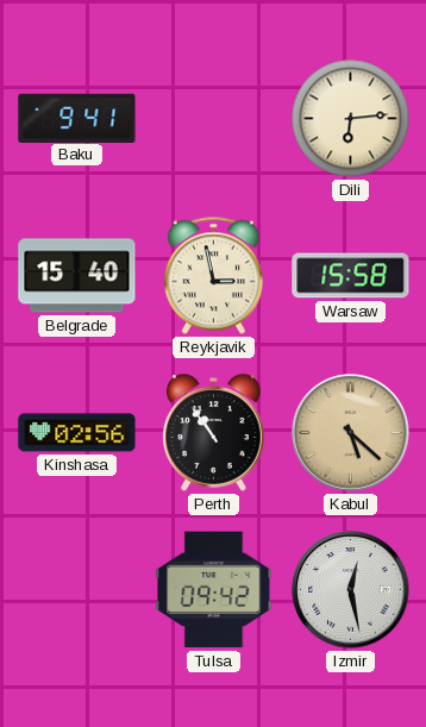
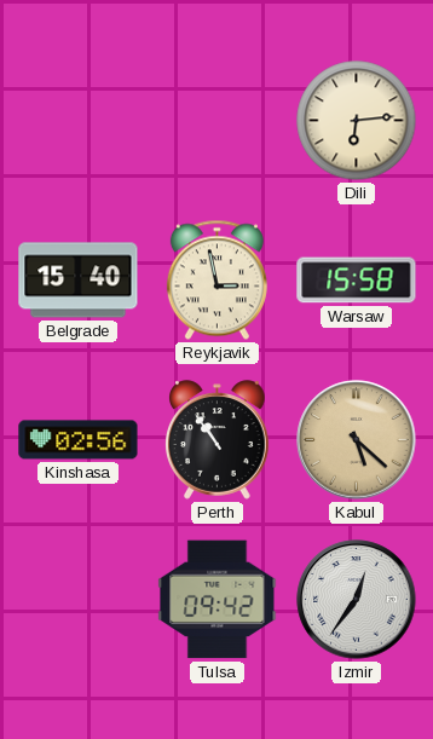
Baku: 9:41 -> none (77, 118)
Izmir: 12:28 -> 12:36 (357, 600)
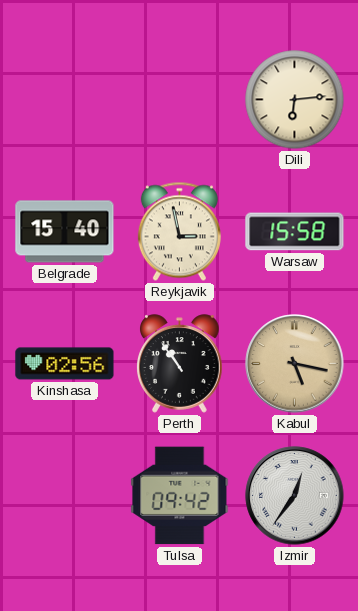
Kabul: 5:22 -> 5:17 (295, 364)
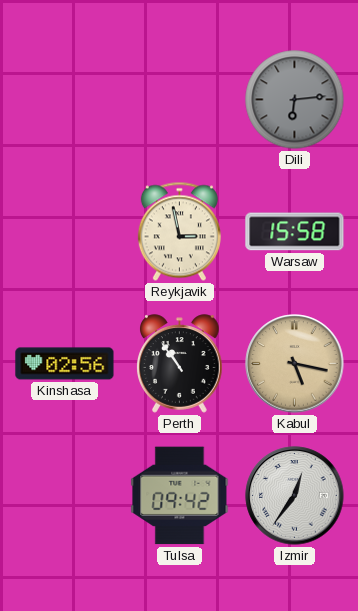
Dili dial: cream -> grey (295, 100)
Belgrade: 15:40 -> none (65, 232)
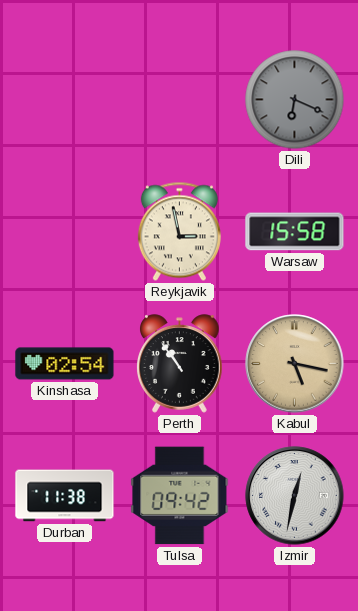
Dili: 6:14 -> 6:19 (295, 100)
Kinshasa: 02:56 -> 02:54 (65, 364)
Durban: none -> 11:38 (65, 496)
Izmir: 12:36 -> 12:32 (295, 496)
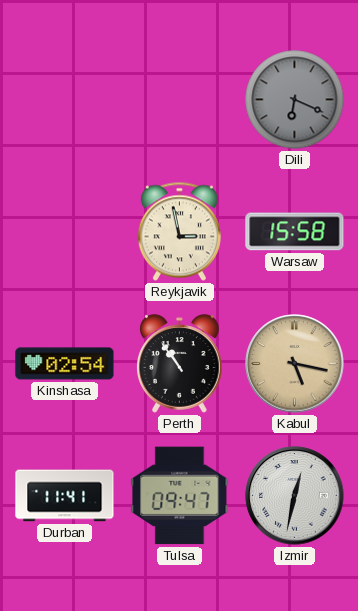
Durban: 11:38 -> 11:41 (65, 496)
Tulsa: 09:42 -> 09:47 (180, 496)
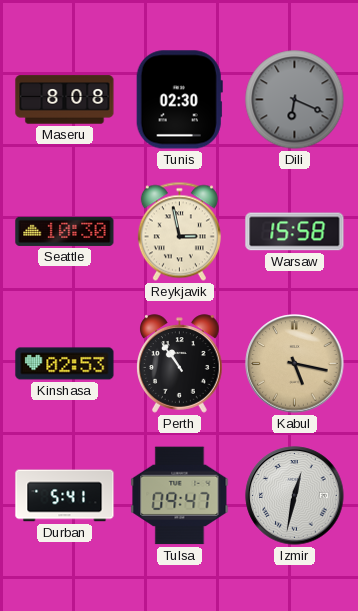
Maseru: none -> 8:08 (65, 100)
Tunis: none -> 02:30 (179, 100)
Seattle: none -> 10:30 (65, 231)
Kinshasa: 02:54 -> 02:53 (65, 364)
Durban: 11:41 -> 5:41 (65, 496)
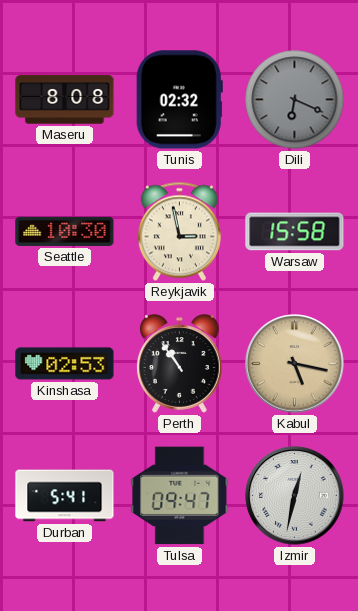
Tunis: 02:30 -> 02:32 (179, 100)
